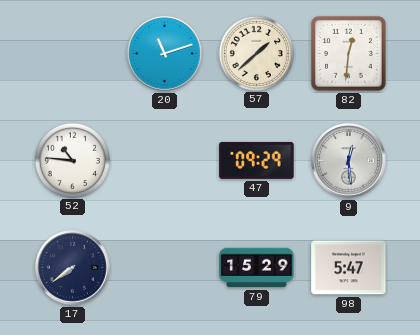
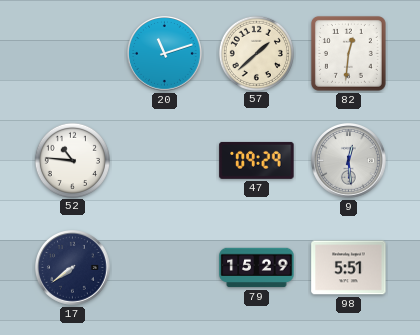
98: 5:47 -> 5:51 (349, 268)
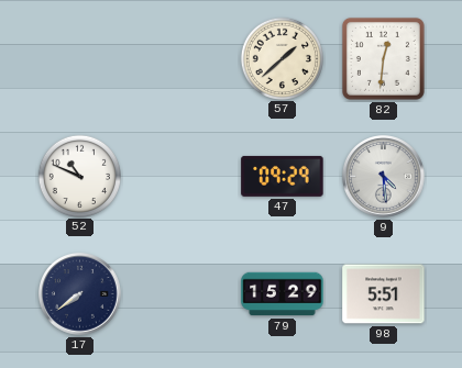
20: 11:12 -> none (165, 54)
52: 10:46 -> 10:49 (79, 176)
9: 12:29 -> 4:29 (384, 177)
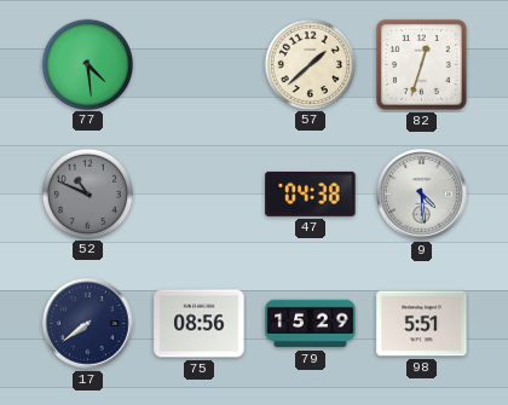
77: none -> 4:29 (87, 64)
82: 12:31 -> 12:33 (421, 64)
52 dial: white -> grey (87, 193)
47: 09:29 -> 04:38 (311, 193)
75: none -> 08:56 (200, 324)
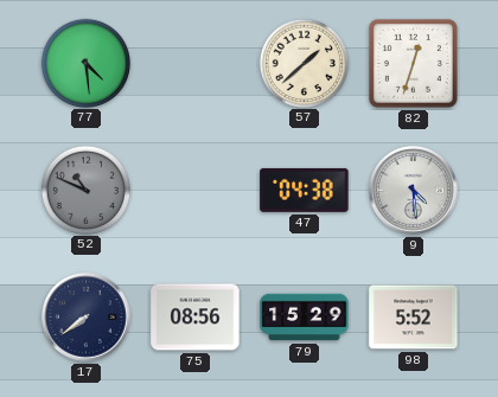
98: 5:51 -> 5:52 (414, 318)
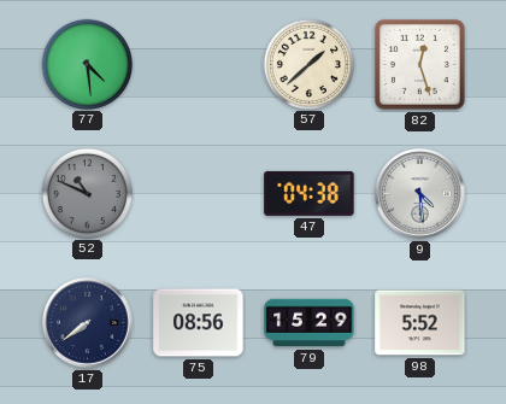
82: 12:33 -> 12:27 (419, 64)
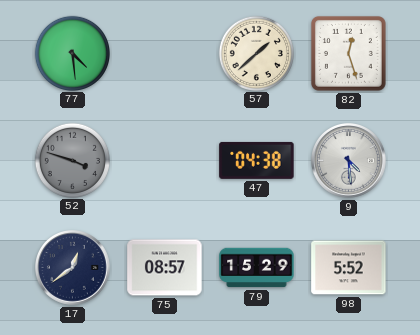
52: 10:49 -> 3:48 (72, 160)
17: 7:39 -> 12:39 (73, 268)
75: 08:56 -> 08:57 (165, 268)
